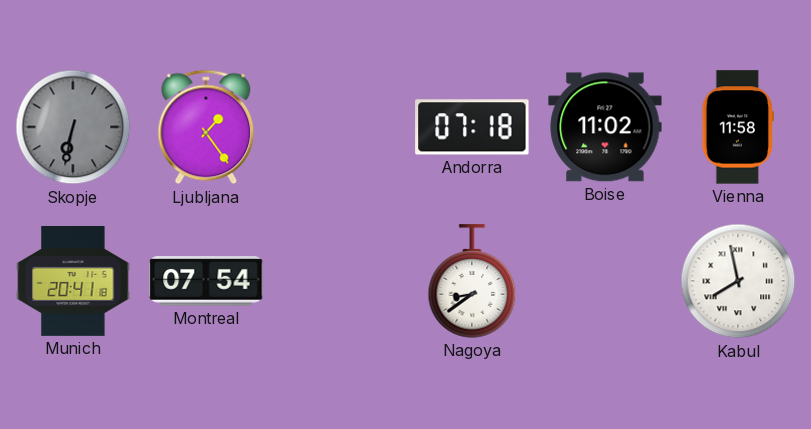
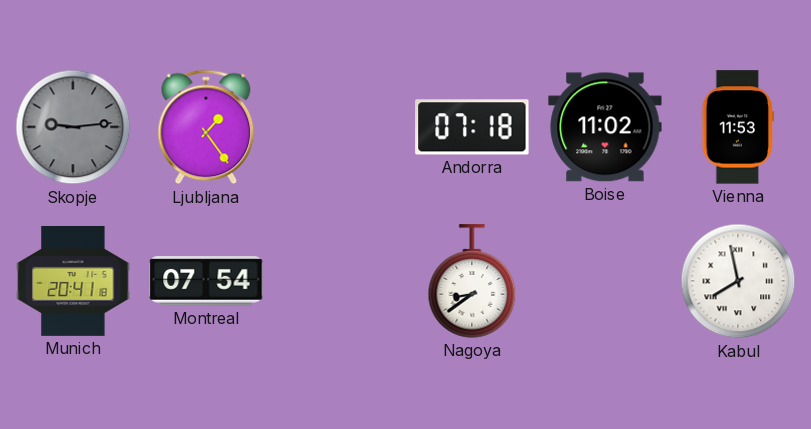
Skopje: 6:32 -> 9:14 (73, 127)
Vienna: 11:58 -> 11:53 (738, 127)
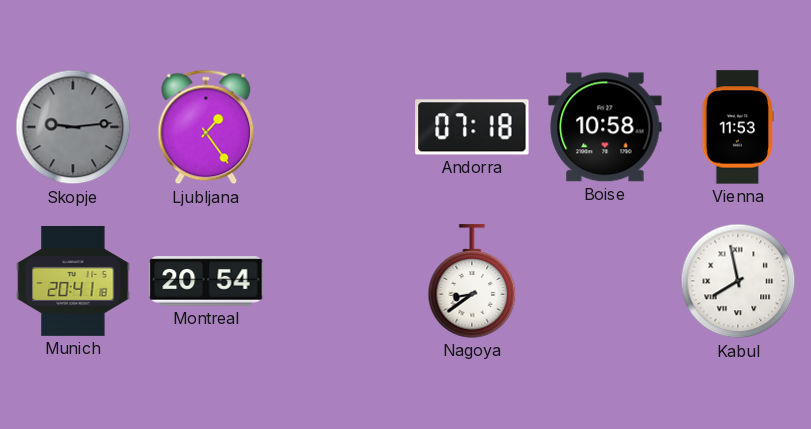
Boise: 11:02 -> 10:58 (605, 127)
Montreal: 07:54 -> 20:54 (206, 281)
